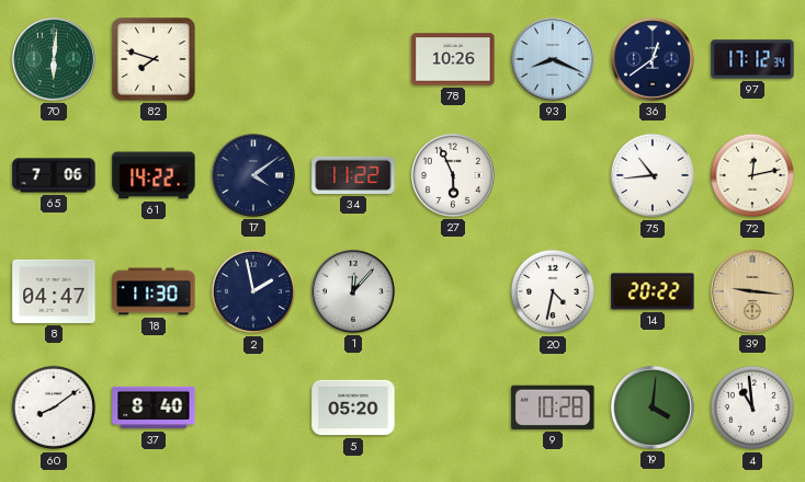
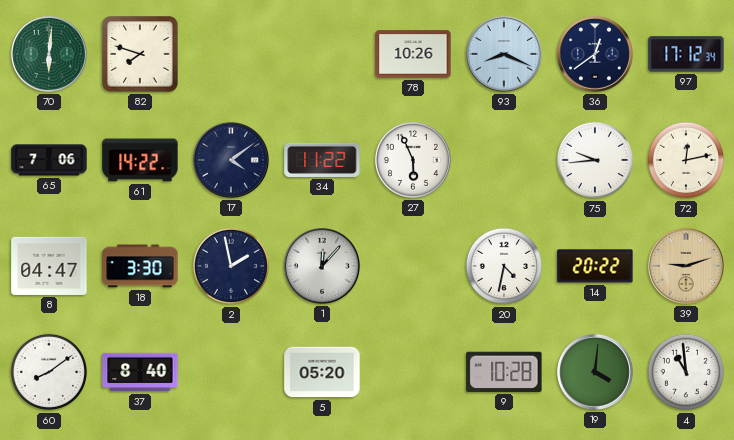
75: 10:44 -> 9:44 (595, 160)
18: 11:30 -> 3:30 (140, 266)
39: 9:16 -> 9:12 (686, 266)
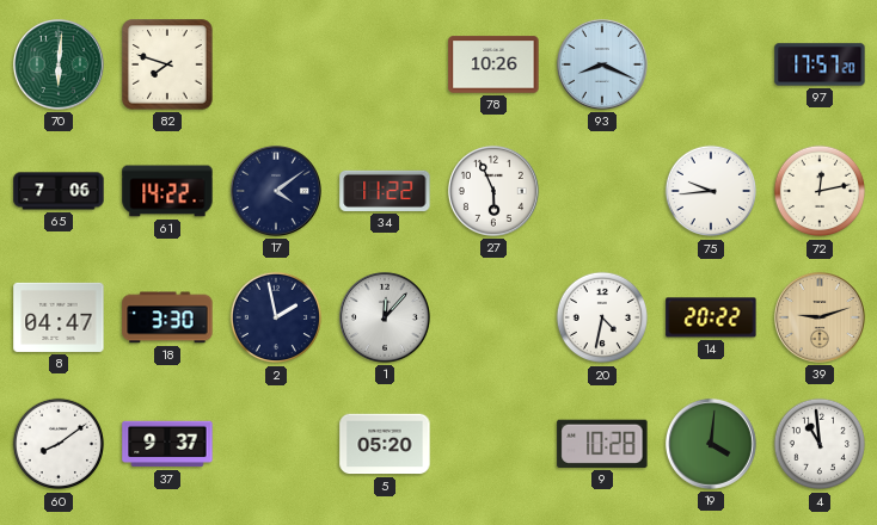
36: 12:39 -> none (595, 54)
97: 17:12 -> 17:57 (820, 64)
37: 8:40 -> 9:37 (167, 444)
